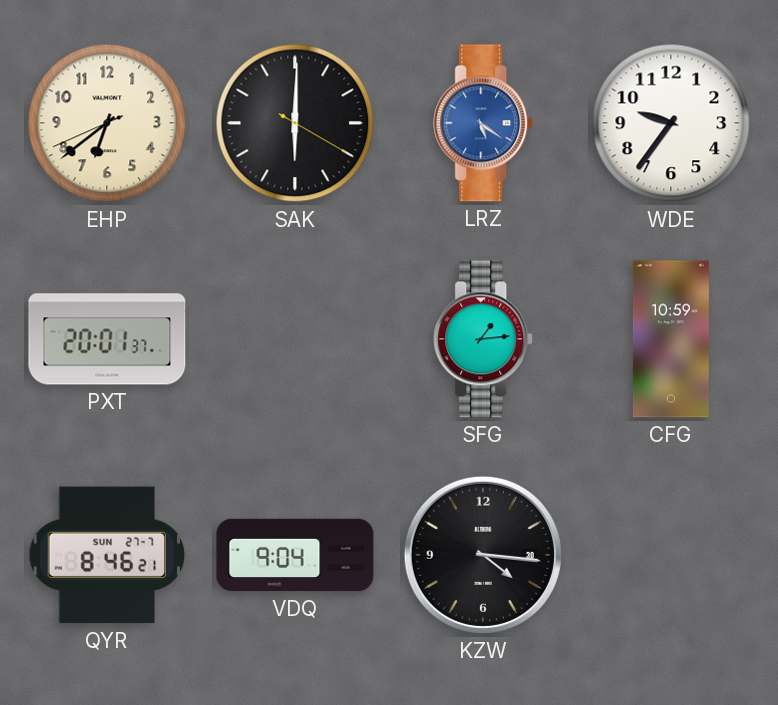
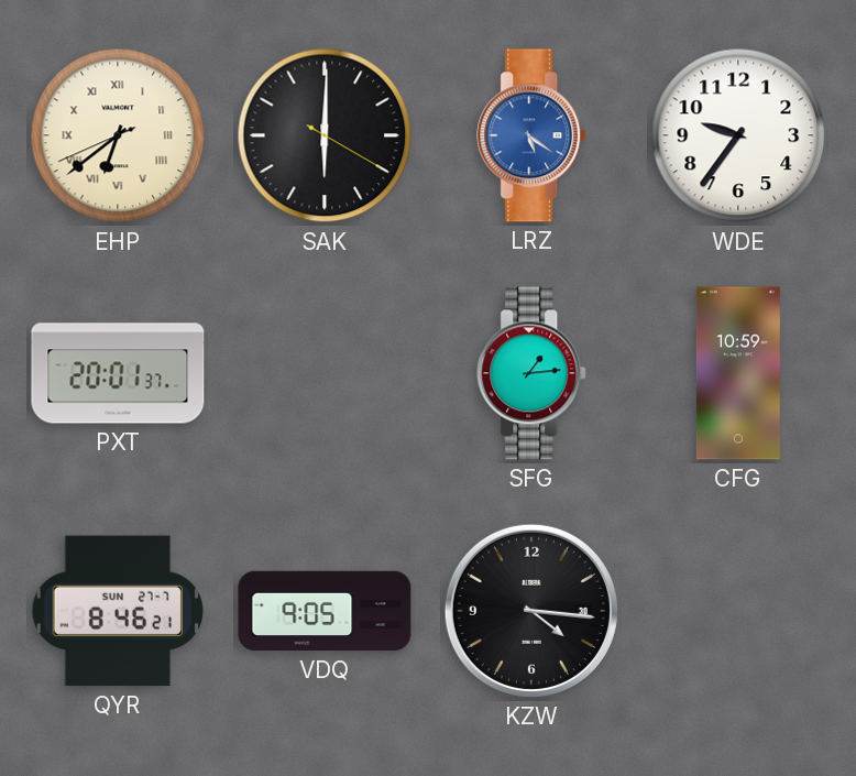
EHP numerals: Arabic -> Roman (118, 135)
VDQ: 9:04 -> 9:05 (325, 611)
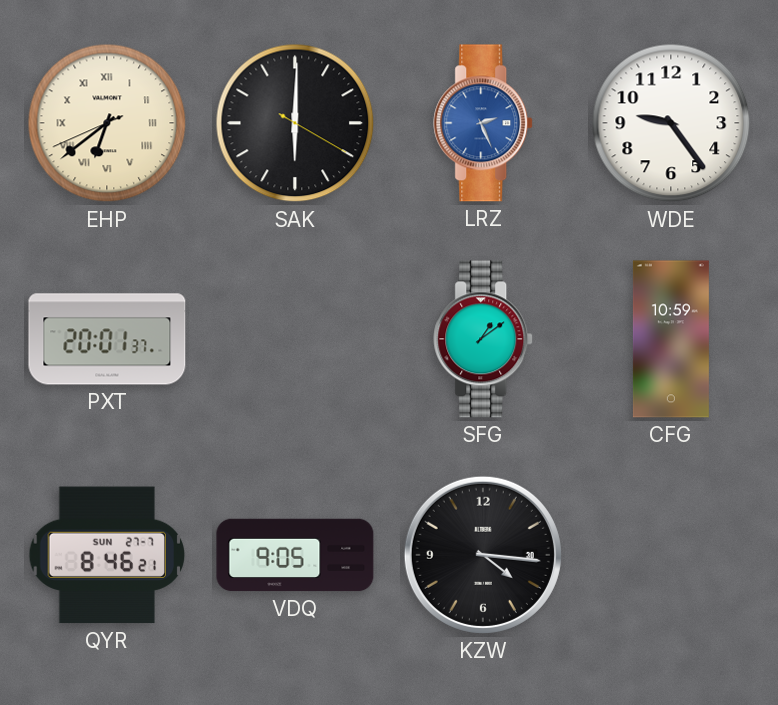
LRZ: 5:21 -> 2:26 (484, 123)
WDE: 9:36 -> 9:24 (671, 123)
SFG: 1:14 -> 1:09 (484, 339)
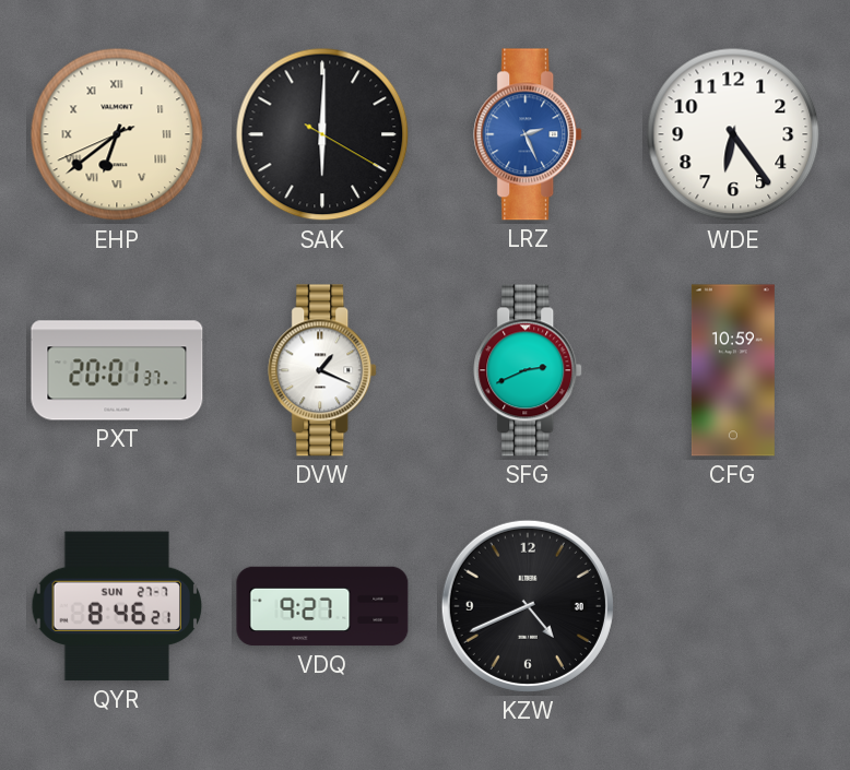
WDE: 9:24 -> 6:24 (733, 134)
DVW: none -> 1:19 (323, 370)
SFG: 1:09 -> 2:41 (529, 370)
VDQ: 9:05 -> 9:27 (322, 606)
KZW: 4:16 -> 4:41 (528, 606)
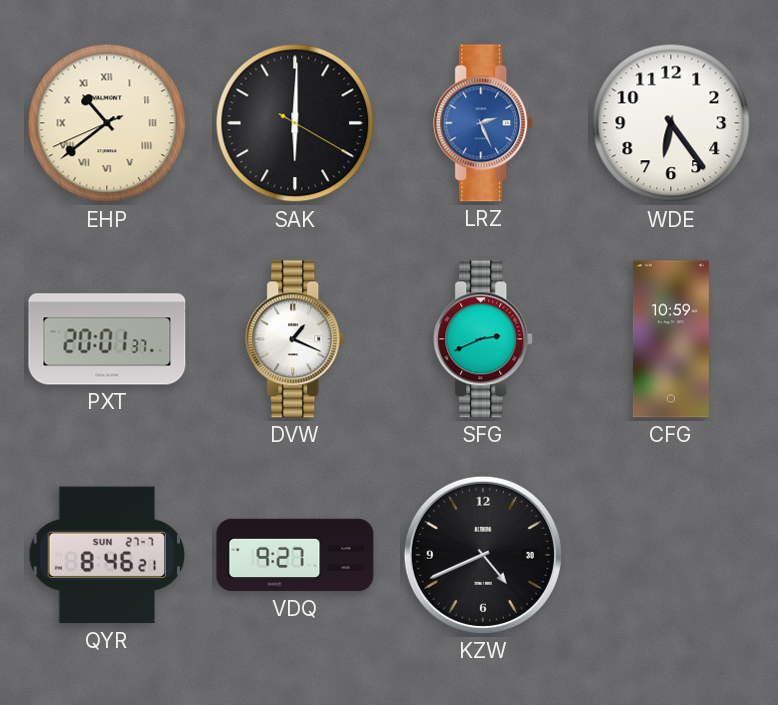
EHP: 6:38 -> 10:38 (107, 123)
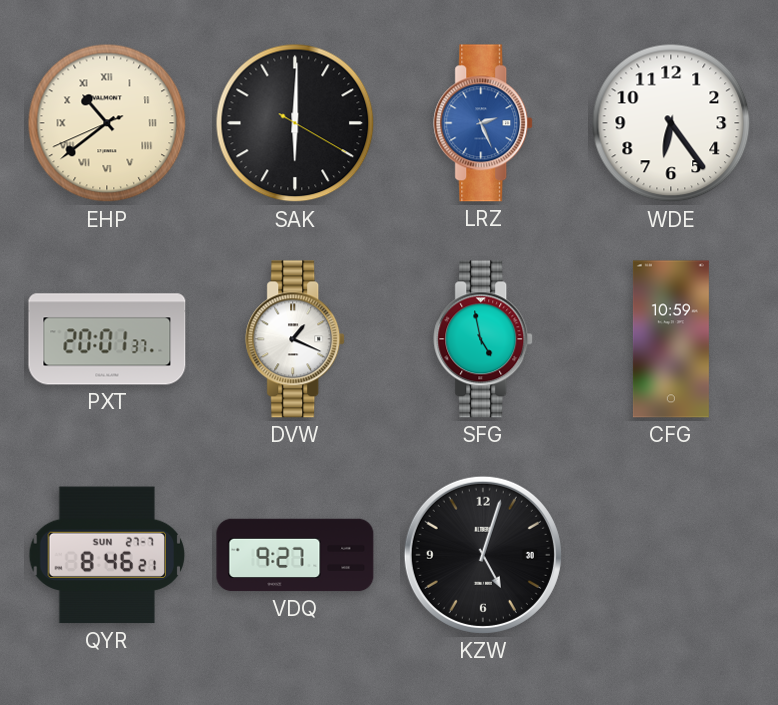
SFG: 2:41 -> 4:58 (484, 339)
KZW: 4:41 -> 5:03 (483, 555)
